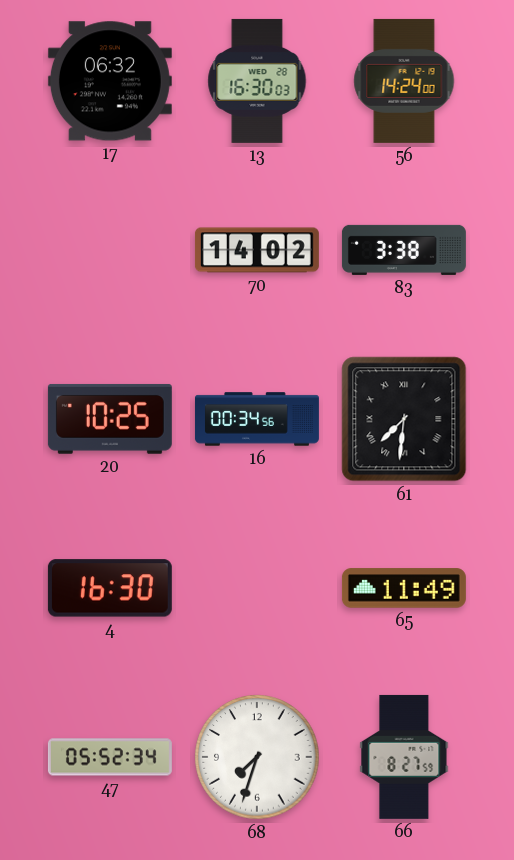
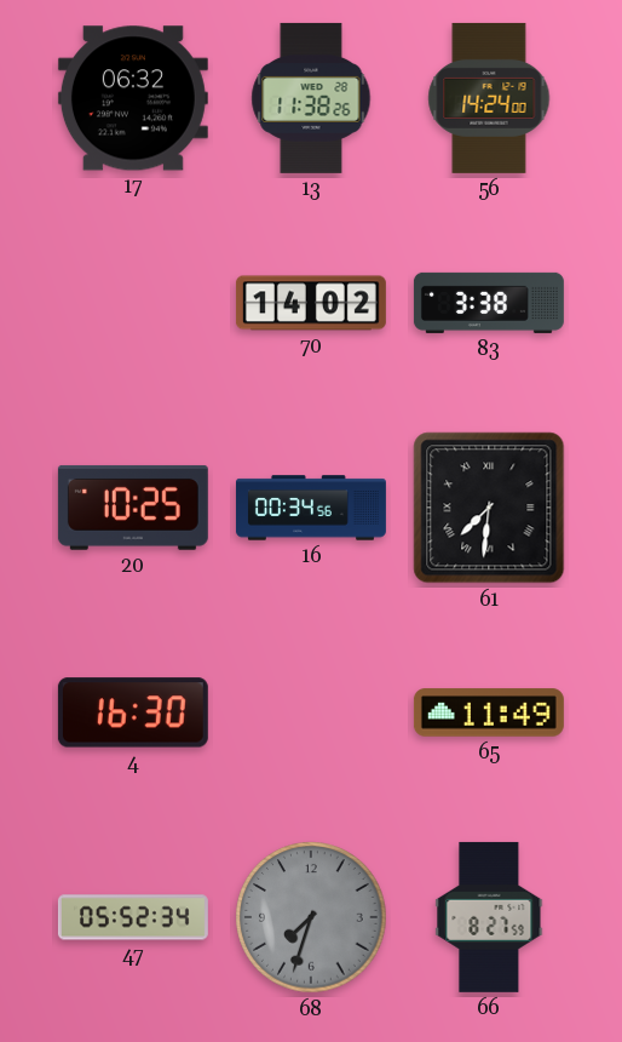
13: 16:30 -> 11:38 (311, 98)
68 dial: white -> grey (311, 917)
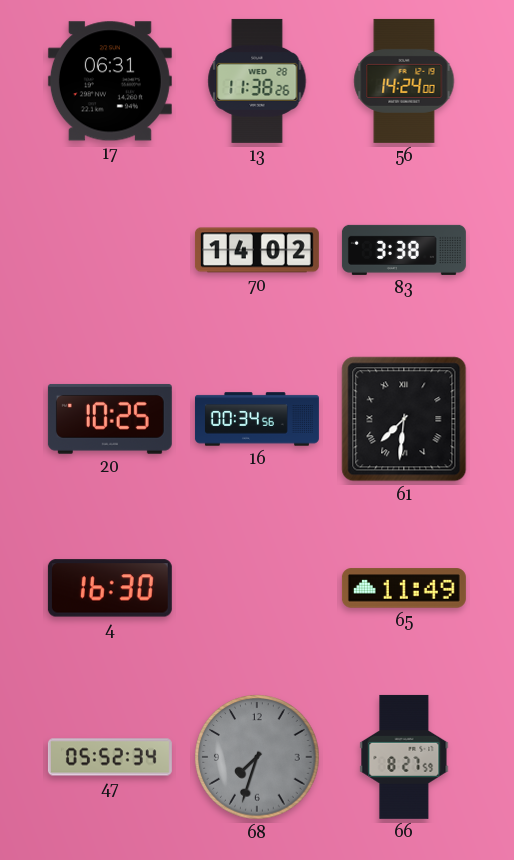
17: 06:32 -> 06:31 (110, 81)
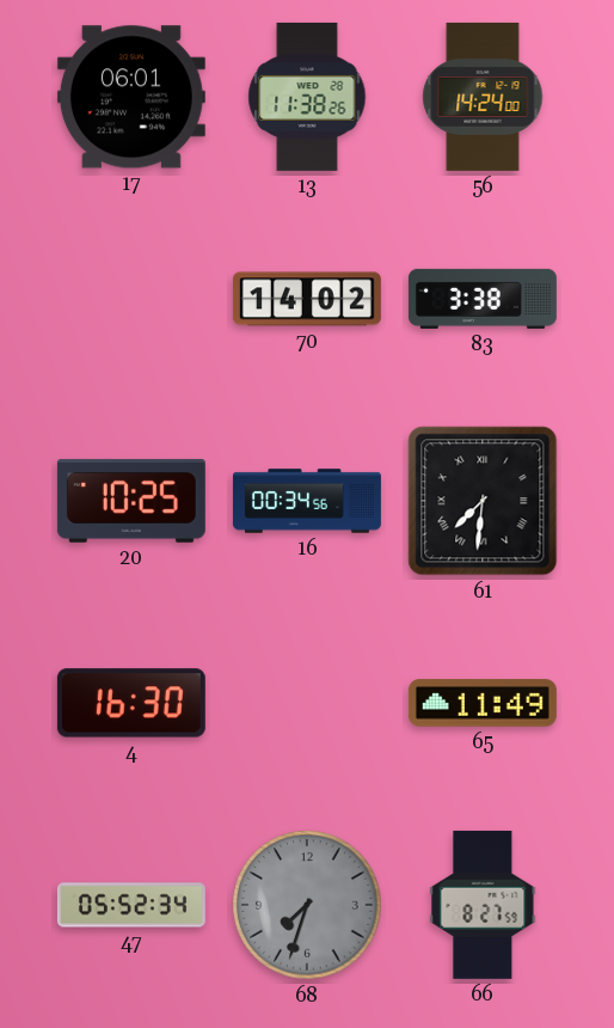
17: 06:31 -> 06:01 (131, 97)
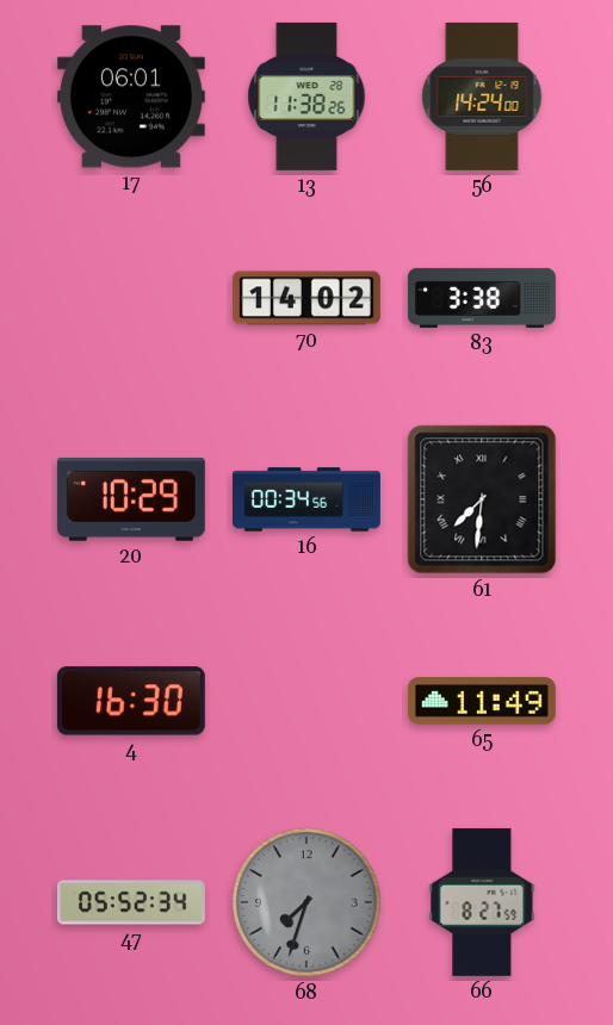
20: 10:25 -> 10:29 (131, 499)
